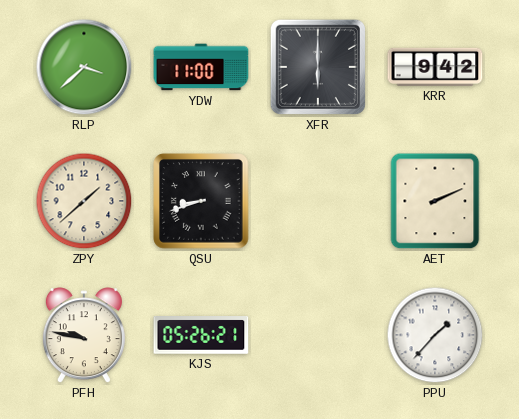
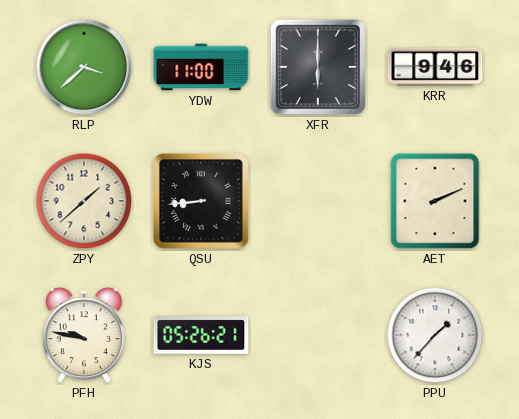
KRR: 9:42 -> 9:46 (435, 67)
QSU: 8:42 -> 8:44 (201, 201)
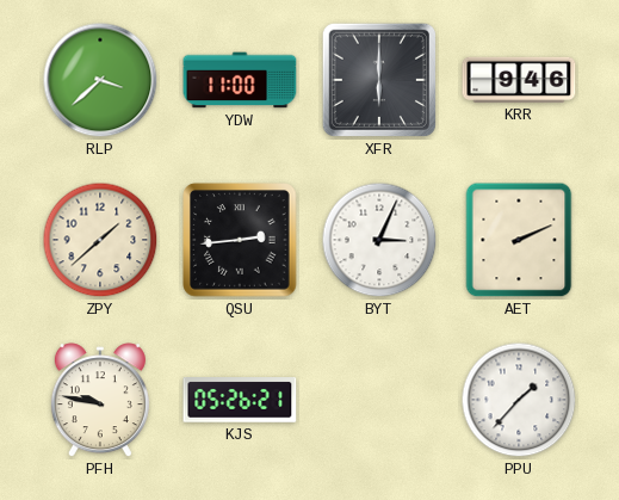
QSU: 8:44 -> 2:44 (240, 240)
BYT: none -> 3:04 (379, 240)
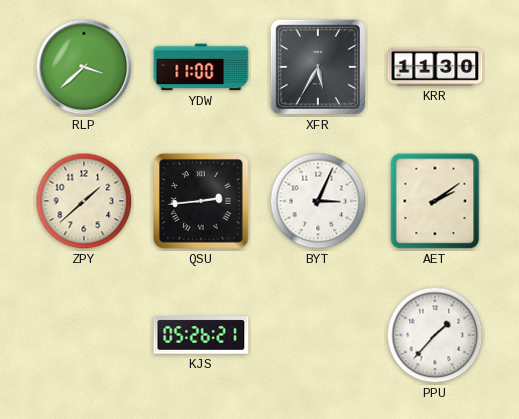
XFR: 6:00 -> 5:35 (318, 67)
KRR: 9:46 -> 11:30 (435, 67)
AET: 2:11 -> 2:09 (435, 201)
PFH: 9:47 -> none (100, 401)
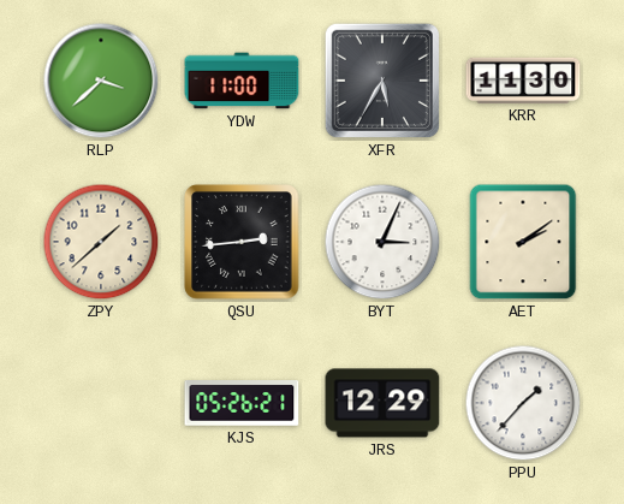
JRS: none -> 12:29 (382, 403)
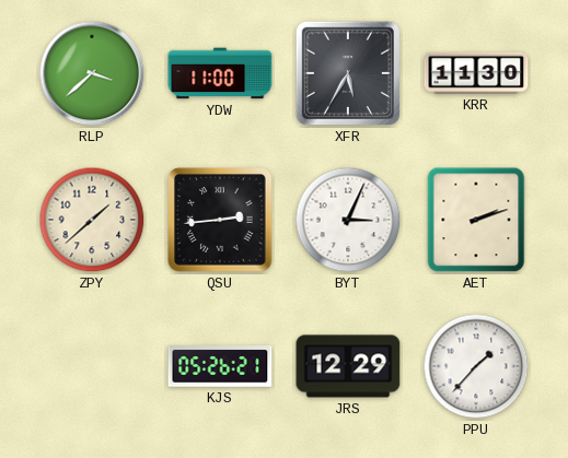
AET: 2:09 -> 2:12 (476, 220)
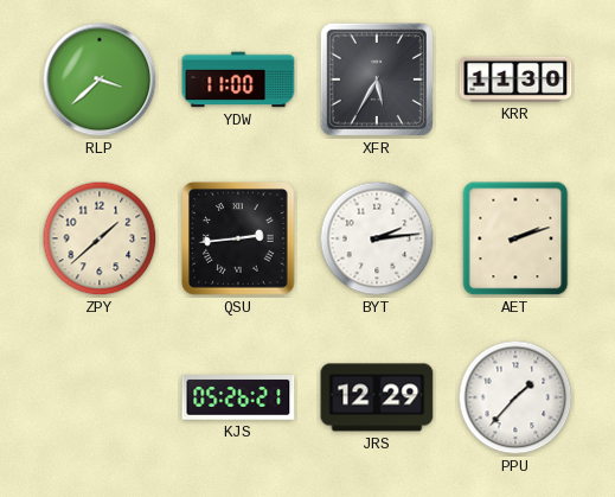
BYT: 3:04 -> 2:14 (377, 238)
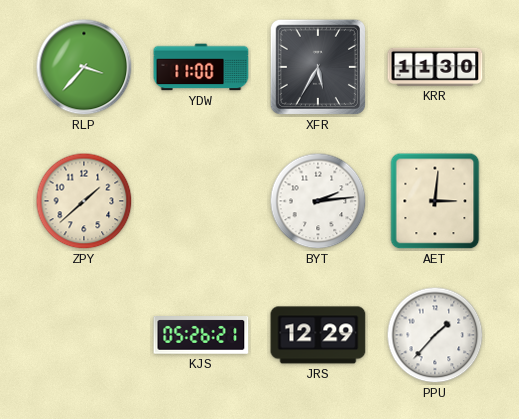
RLP: 3:38 -> 3:37 (84, 67)
QSU: 2:44 -> none (238, 238)
AET: 2:12 -> 3:01 (435, 201)
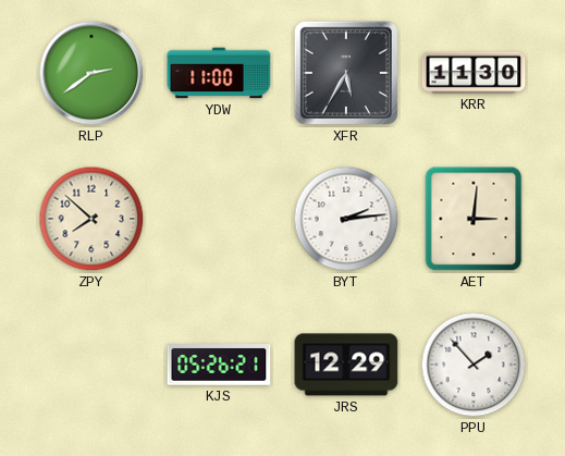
RLP: 3:37 -> 2:39 (91, 73)
ZPY: 1:38 -> 7:52 (91, 219)
PPU: 1:37 -> 1:53 (474, 365)
